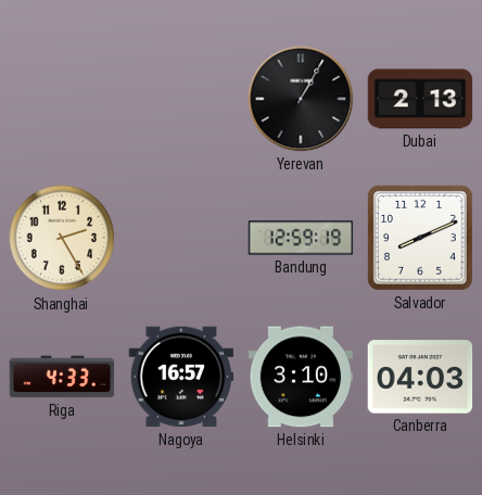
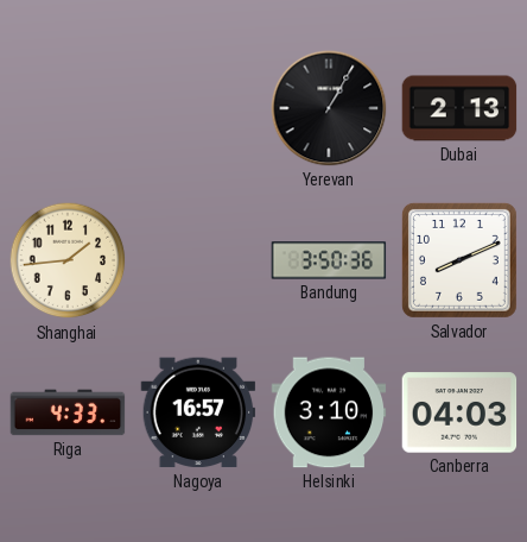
Shanghai: 2:25 -> 1:44 (68, 260)
Bandung: 12:59 -> 3:50 (329, 260)
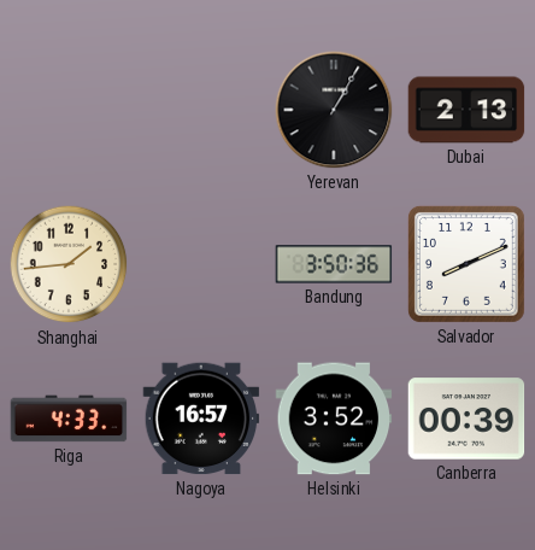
Helsinki: 3:10 -> 3:52 (334, 419)
Canberra: 04:03 -> 00:39 (466, 419)
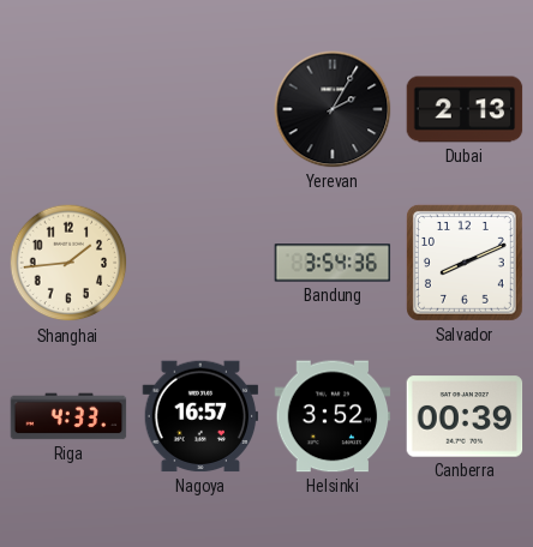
Yerevan: 1:05 -> 2:05 (333, 109)
Bandung: 3:50 -> 3:54 (333, 263)
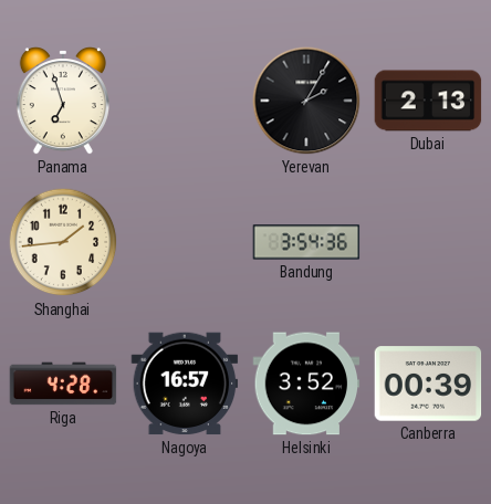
Panama: none -> 6:57 (63, 102)
Salvador: 8:11 -> none (465, 263)
Riga: 4:33 -> 4:28 (63, 384)
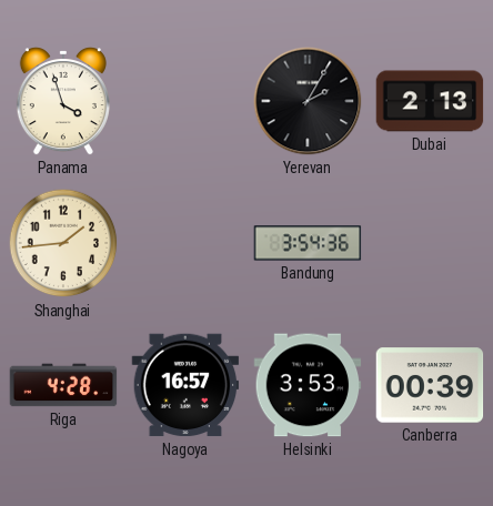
Panama: 6:57 -> 3:57 (63, 102)
Helsinki: 3:52 -> 3:53 (308, 385)
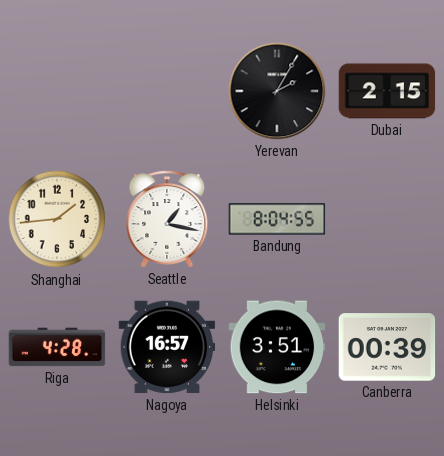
Panama: 3:57 -> none (63, 102)
Dubai: 2:13 -> 2:15 (387, 91)
Seattle: none -> 1:17 (167, 219)
Bandung: 3:54 -> 8:04 (277, 219)
Helsinki: 3:53 -> 3:51 (277, 347)
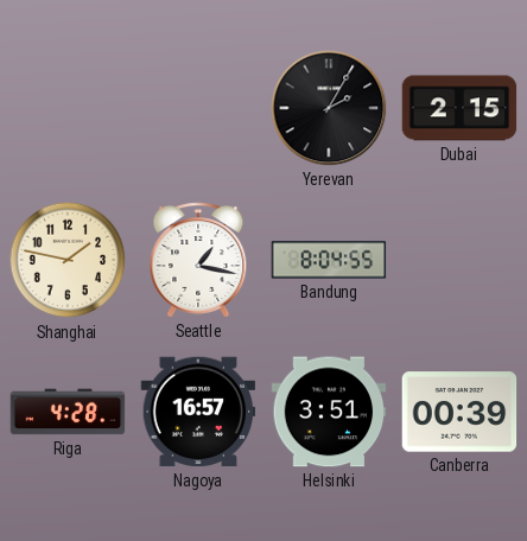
Shanghai: 1:44 -> 1:47 (68, 260)
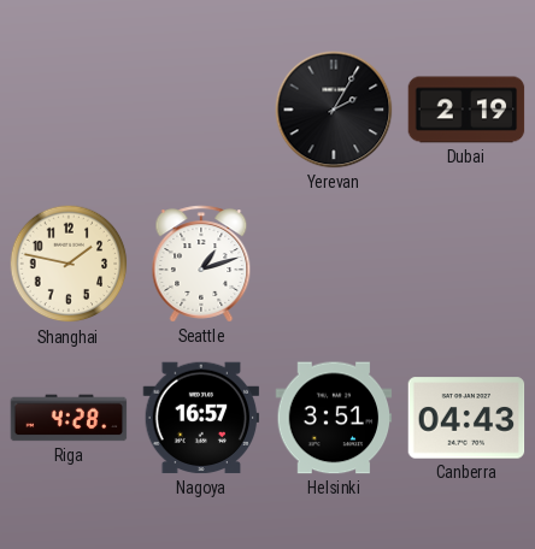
Dubai: 2:15 -> 2:19 (466, 110)
Seattle: 1:17 -> 1:12 (201, 264)
Bandung: 8:04 -> none (329, 260)
Canberra: 00:39 -> 04:43 (466, 418)
